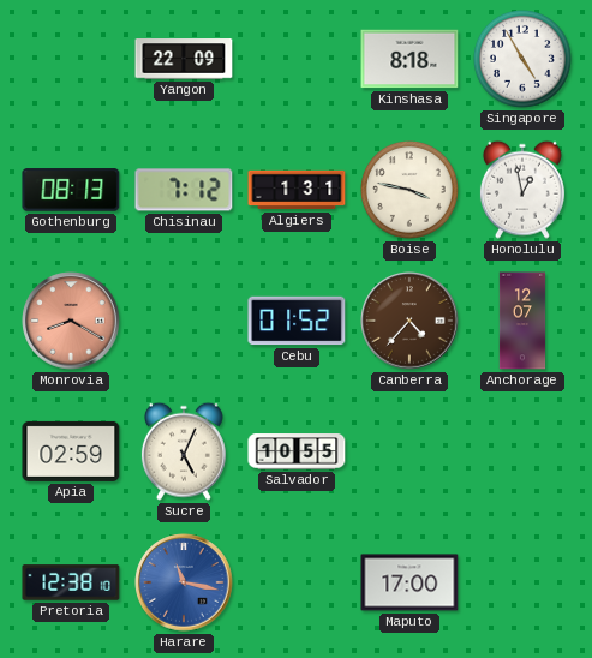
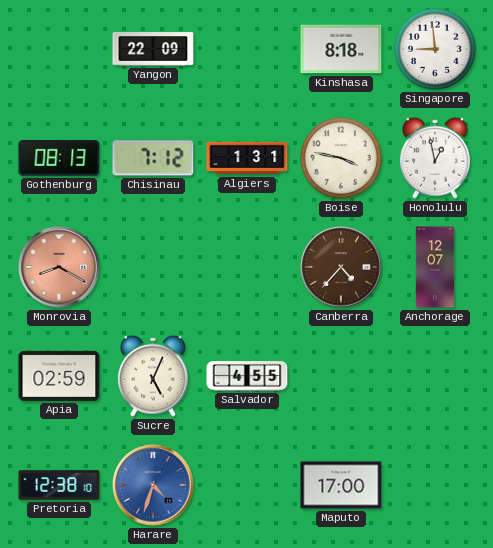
Singapore: 4:55 -> 8:59 (436, 50)
Cebu: 01:52 -> none (297, 321)
Salvador: 10:55 -> 4:55 (247, 376)
Harare: 11:17 -> 4:33 (153, 485)
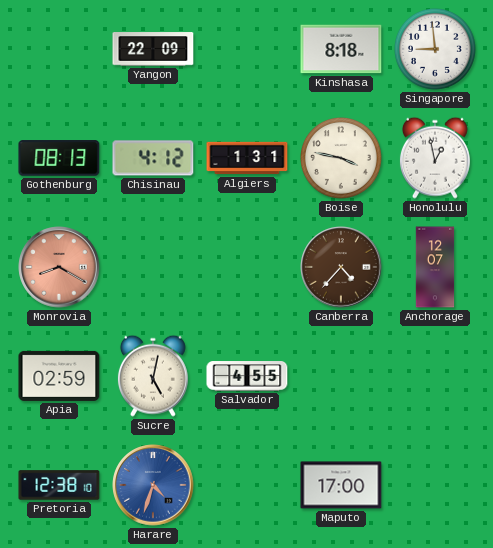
Chisinau: 7:12 -> 4:12 (153, 158)
Sucre: 5:04 -> 5:02 (153, 376)
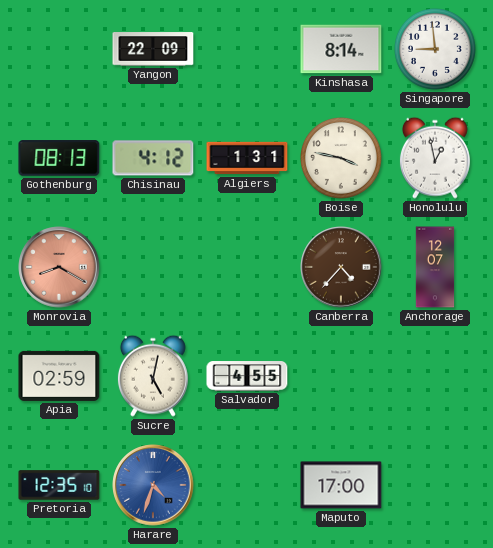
Kinshasa: 8:18 -> 8:14 (341, 49)
Pretoria: 12:38 -> 12:35 (59, 485)
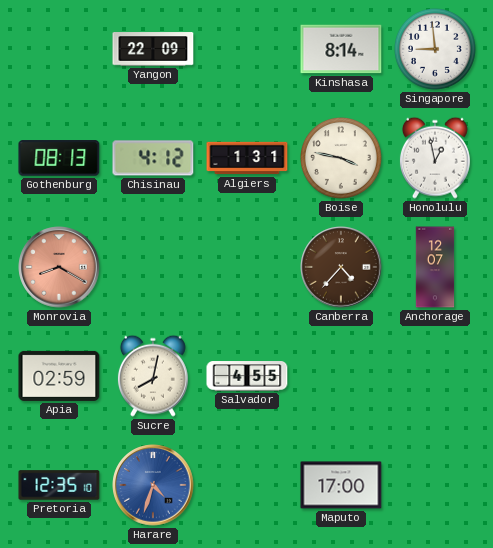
Sucre: 5:02 -> 8:02 (153, 376)
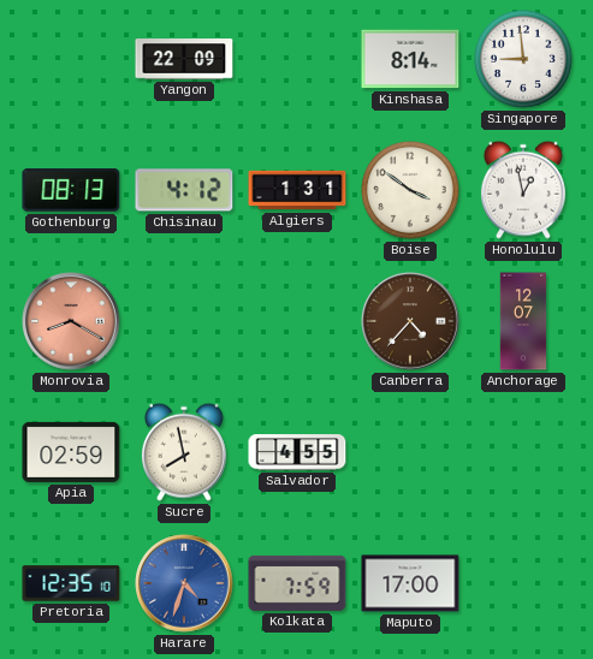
Boise: 3:47 -> 3:51 (411, 191)
Sucre: 8:02 -> 7:58 (184, 452)
Kolkata: none -> 7:59 (297, 583)
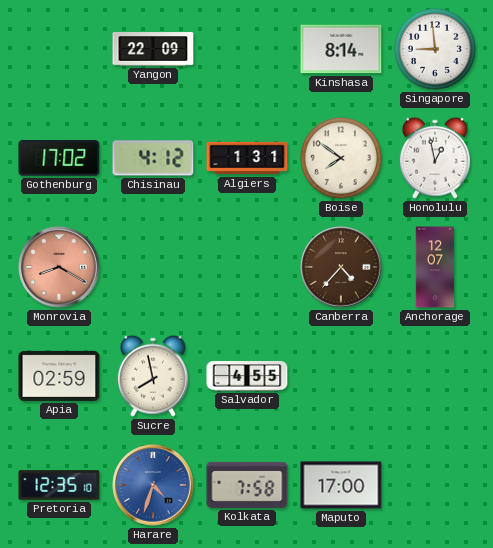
Gothenburg: 08:13 -> 17:02 (59, 158)
Boise: 3:51 -> 7:51 (342, 159)
Kolkata: 7:59 -> 7:58 (247, 485)
